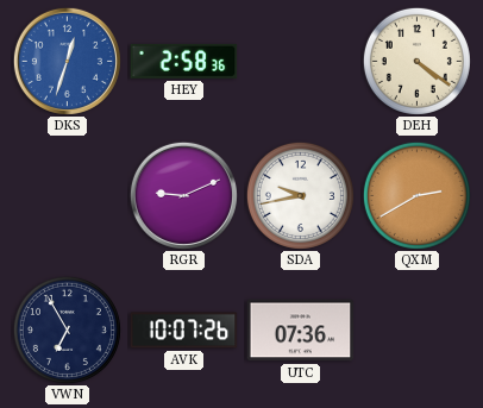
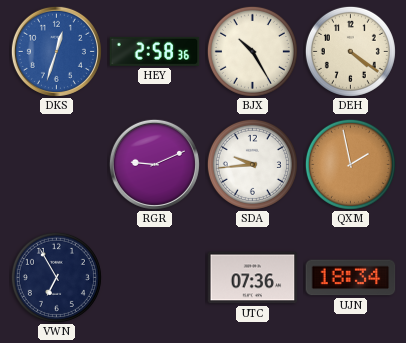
BJX: none -> 10:25 (252, 51)
SDA: 9:43 -> 9:44 (252, 164)
QXM: 2:40 -> 1:58 (350, 164)
AVK: 10:07 -> none (184, 331)
UJN: none -> 18:34 (351, 278)
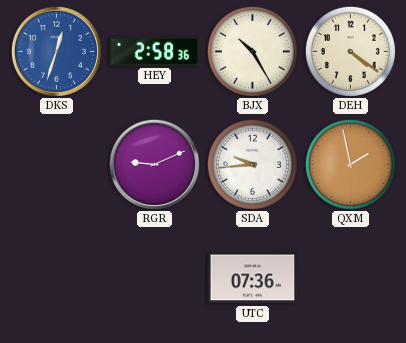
VWN: 6:55 -> none (56, 277)
UJN: 18:34 -> none (351, 278)
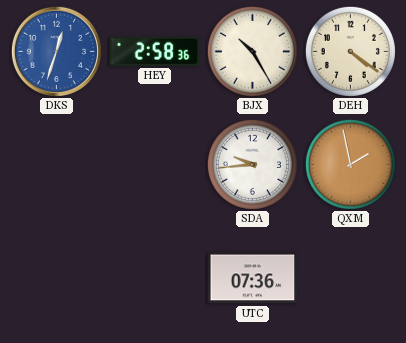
RGR: 9:11 -> none (154, 164)
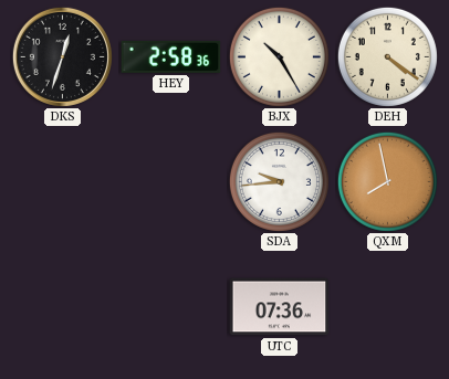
DKS dial: blue -> black (62, 56)
QXM: 1:58 -> 7:58 (387, 181)
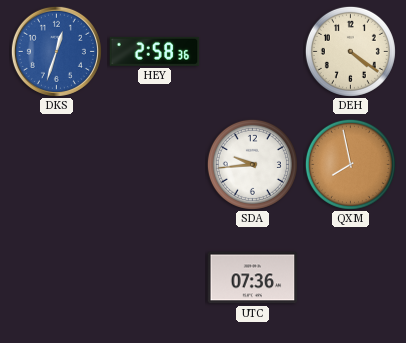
DKS dial: black -> blue (56, 51)
BJX: 10:25 -> none (279, 56)
